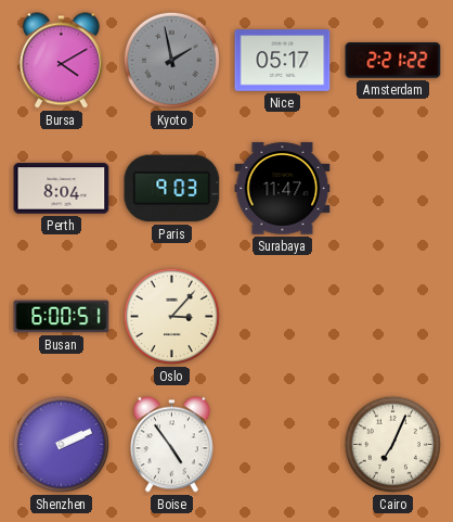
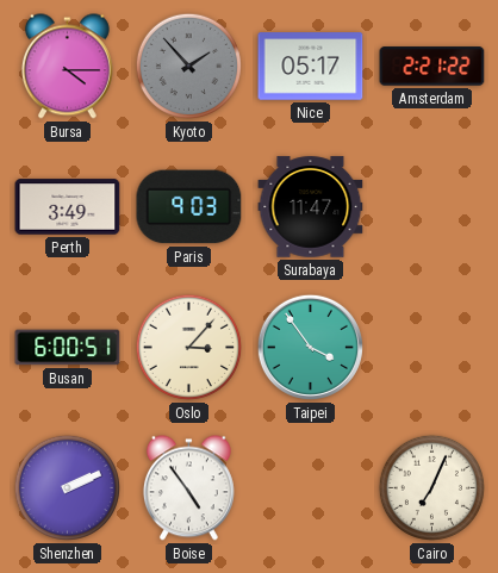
Bursa: 4:10 -> 4:15 (67, 67)
Kyoto: 1:58 -> 1:53 (188, 66)
Perth: 8:04 -> 3:49 (68, 207)
Taipei: none -> 3:54 (310, 347)
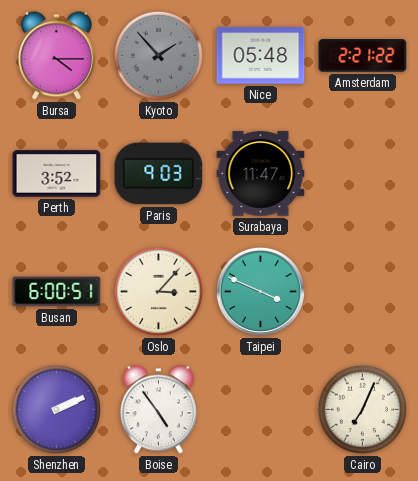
Nice: 05:17 -> 05:48 (261, 56)
Perth: 3:49 -> 3:52 (57, 174)
Taipei: 3:54 -> 3:49 (260, 291)
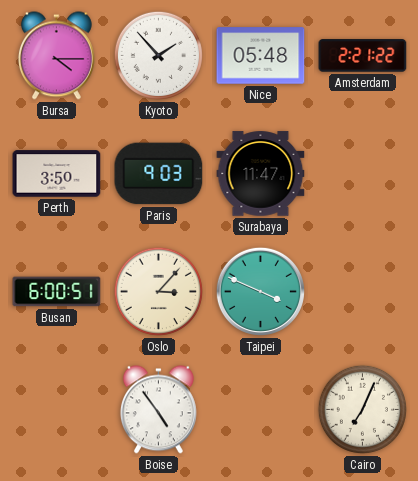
Kyoto dial: grey -> white (158, 55)
Perth: 3:52 -> 3:50 (57, 174)
Shenzhen: 2:11 -> none (56, 409)
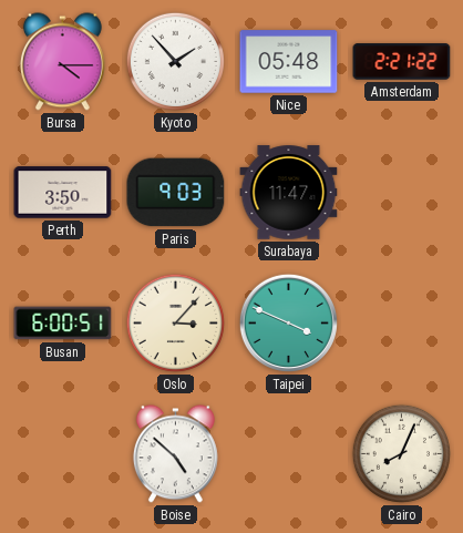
Boise: 4:54 -> 4:52 (175, 454)
Cairo: 7:04 -> 8:04 (401, 453)
